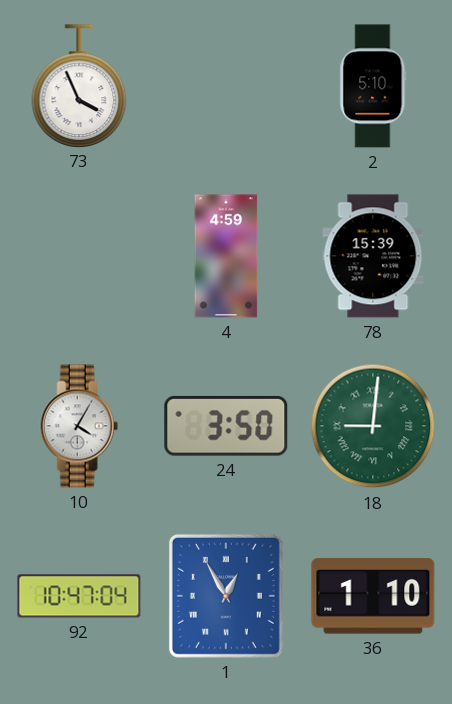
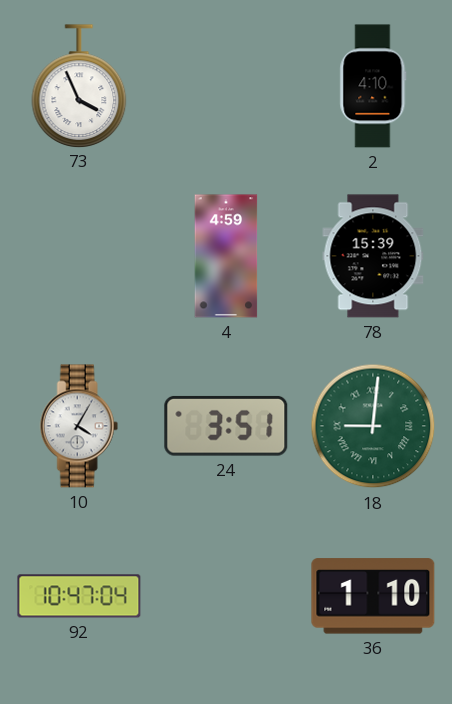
2: 5:10 -> 4:10 (373, 86)
24: 3:50 -> 3:51 (226, 426)
1: 12:55 -> none (226, 596)
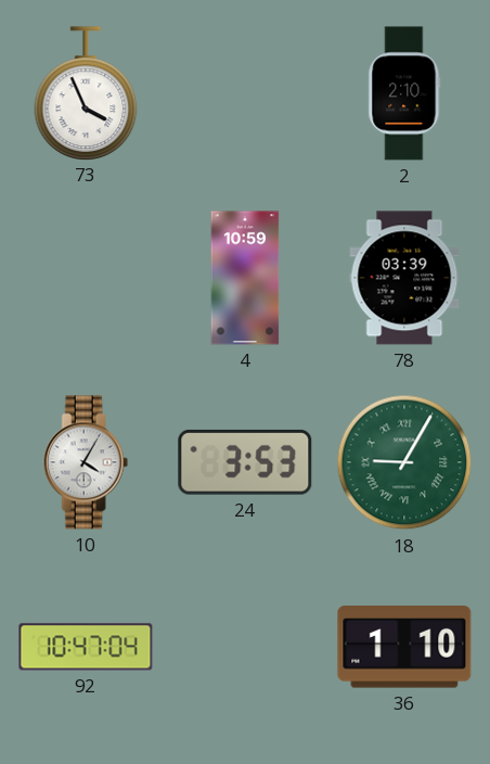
2: 4:10 -> 2:10 (404, 93)
4: 4:59 -> 10:59 (245, 278)
78: 15:39 -> 03:39 (404, 278)
24: 3:51 -> 3:53 (245, 462)
18: 9:01 -> 9:05 (404, 462)
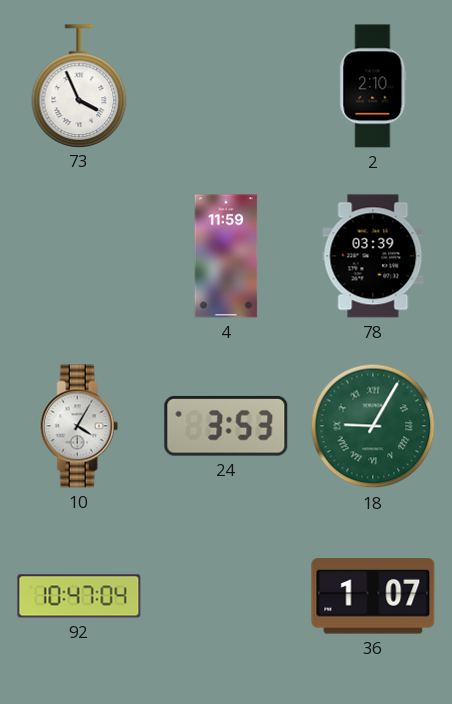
4: 10:59 -> 11:59 (226, 256)
36: 1:10 -> 1:07 (373, 596)
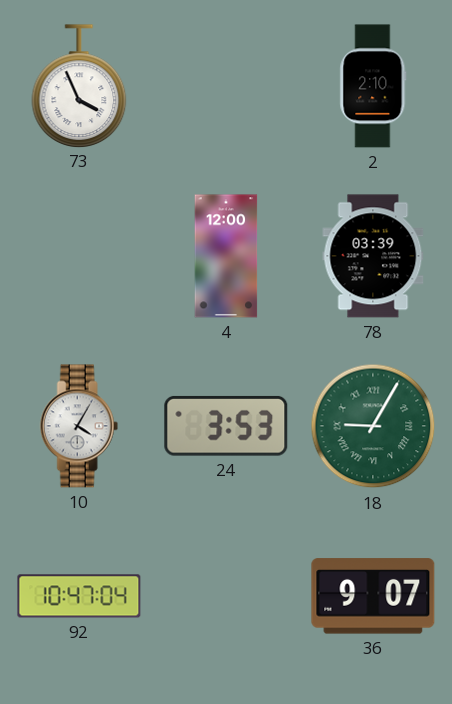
4: 11:59 -> 12:00 (226, 256)
36: 1:07 -> 9:07 (373, 596)
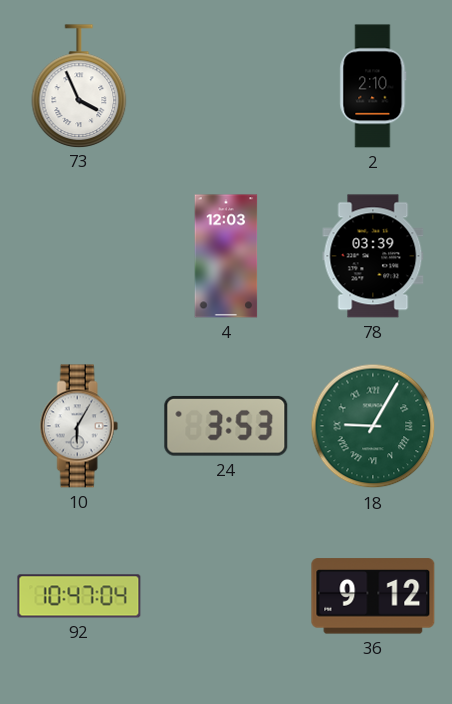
4: 12:00 -> 12:03 (226, 256)
10: 4:05 -> 6:05 (79, 426)
36: 9:07 -> 9:12 (373, 596)
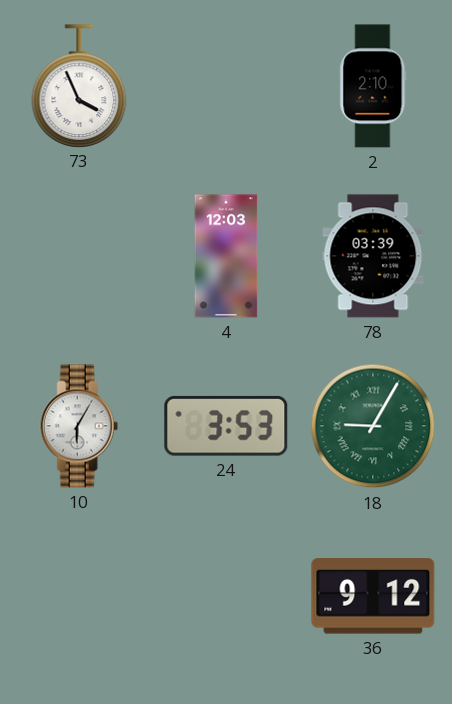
92: 10:47 -> none (79, 596)
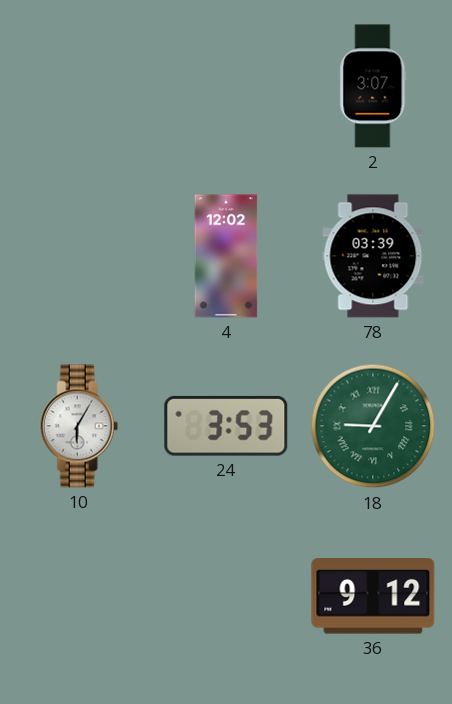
73: 3:56 -> none (79, 86)
2: 2:10 -> 3:07 (373, 86)
4: 12:03 -> 12:02 (226, 256)
